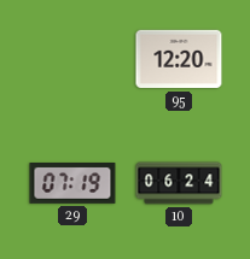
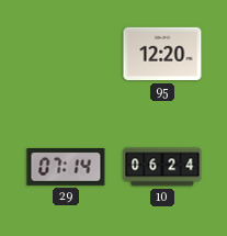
29: 07:19 -> 07:14 (66, 168)
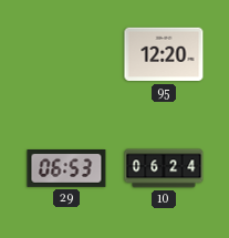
29: 07:14 -> 06:53 (66, 169)
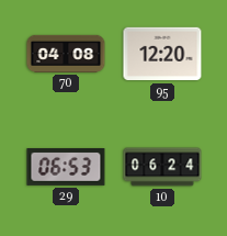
70: none -> 04:08 (66, 54)
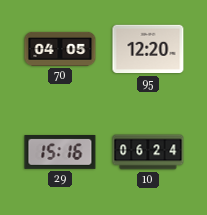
70: 04:08 -> 04:05 (60, 49)
29: 06:53 -> 15:16 (60, 153)
